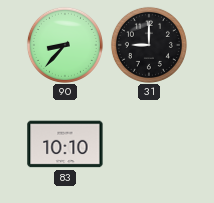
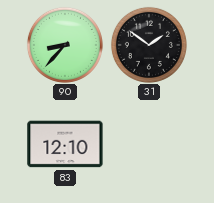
31: 9:00 -> 1:51 (149, 45)
83: 10:10 -> 12:10 (65, 144)
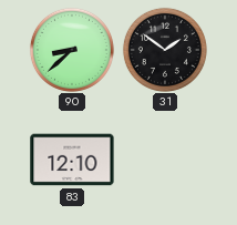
90: 8:37 -> 8:38 (72, 50)
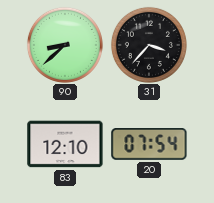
31: 1:51 -> 3:37 (149, 45)
20: none -> 07:54 (149, 145)
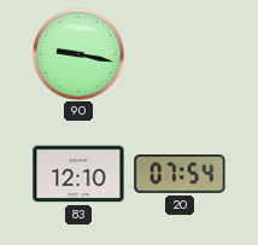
90: 8:38 -> 9:17 (78, 54)
31: 3:37 -> none (149, 45)
